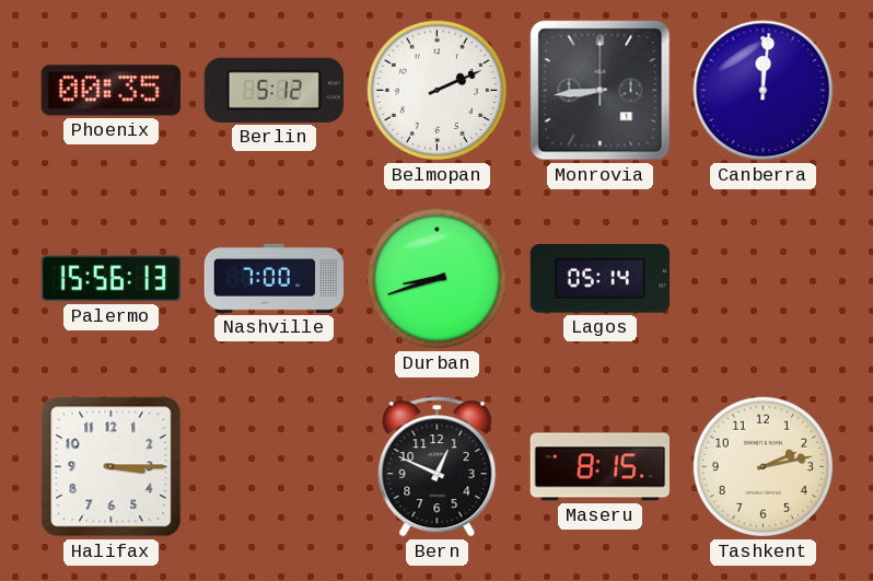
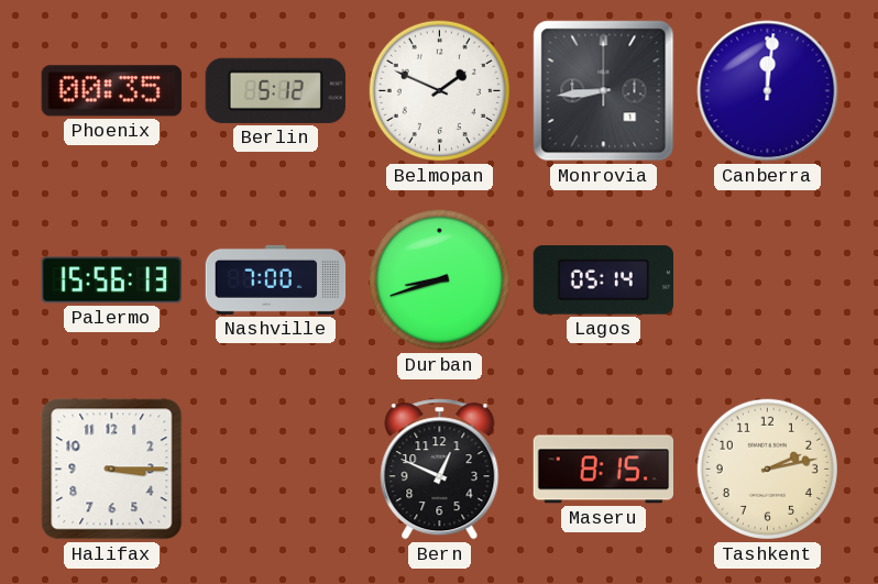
Belmopan: 2:11 -> 1:49 (439, 90)
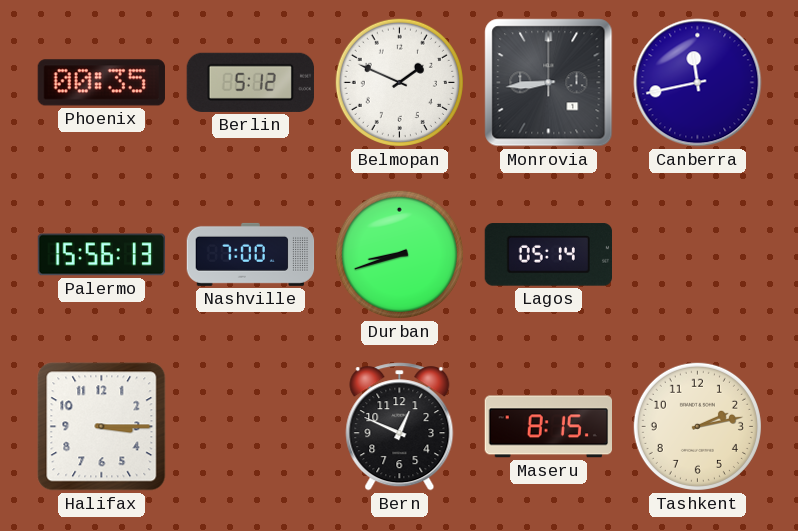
Canberra: 12:01 -> 11:43 (698, 83)
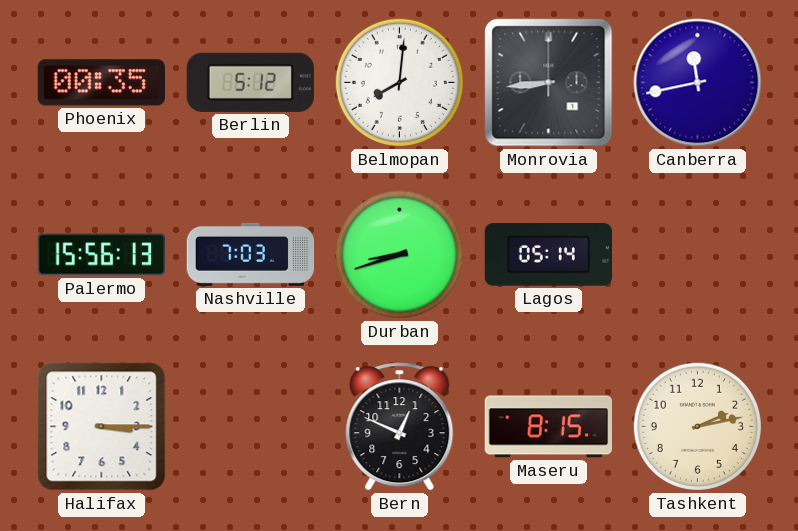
Belmopan: 1:49 -> 8:01 (399, 82)
Nashville: 7:00 -> 7:03 (251, 254)
